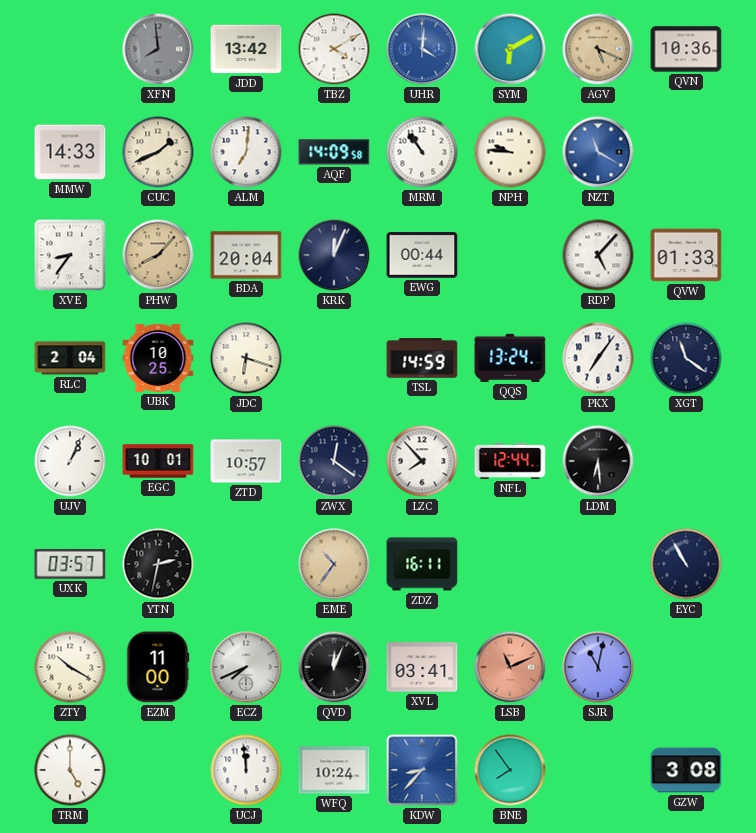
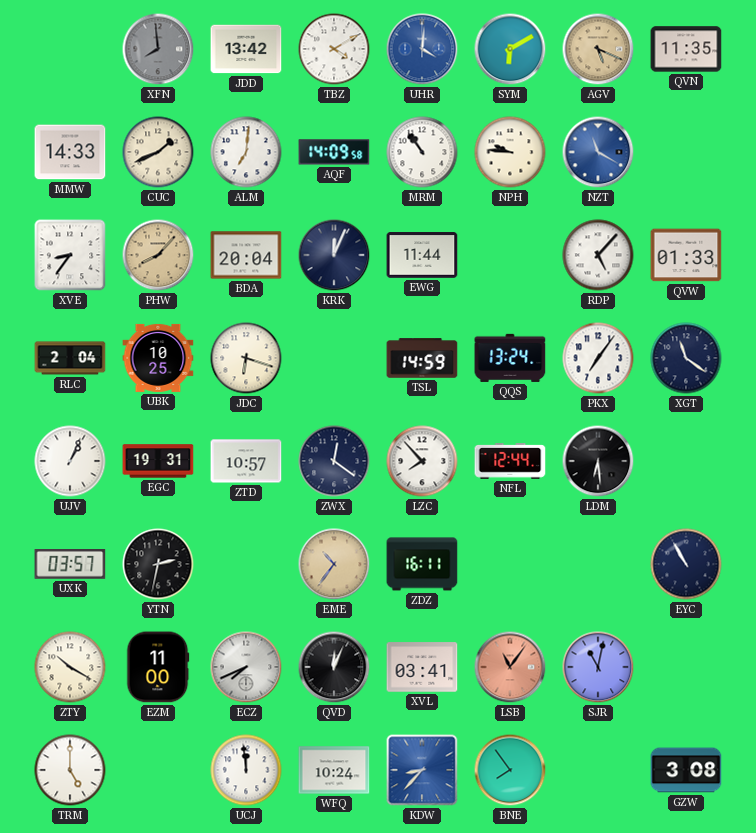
QVN: 10:36 -> 11:35 (686, 49)
EWG: 00:44 -> 11:44 (422, 255)
EGC: 10:01 -> 19:31 (158, 461)
LSB: 11:11 -> 11:06 (510, 667)
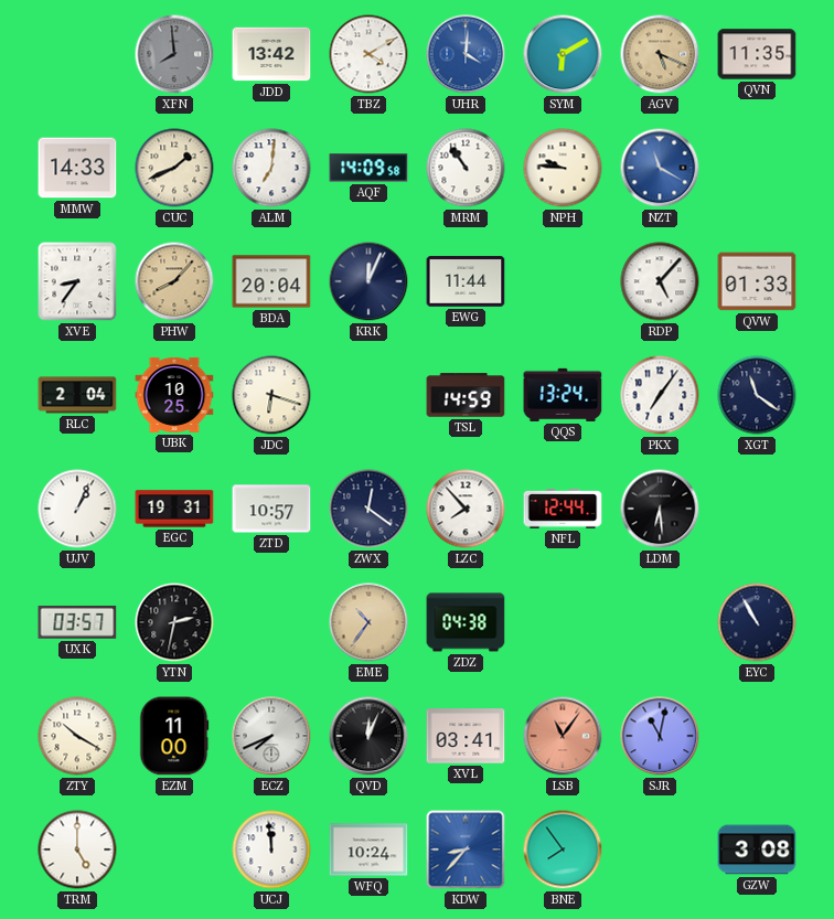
ZDZ: 16:11 -> 04:38 (466, 622)
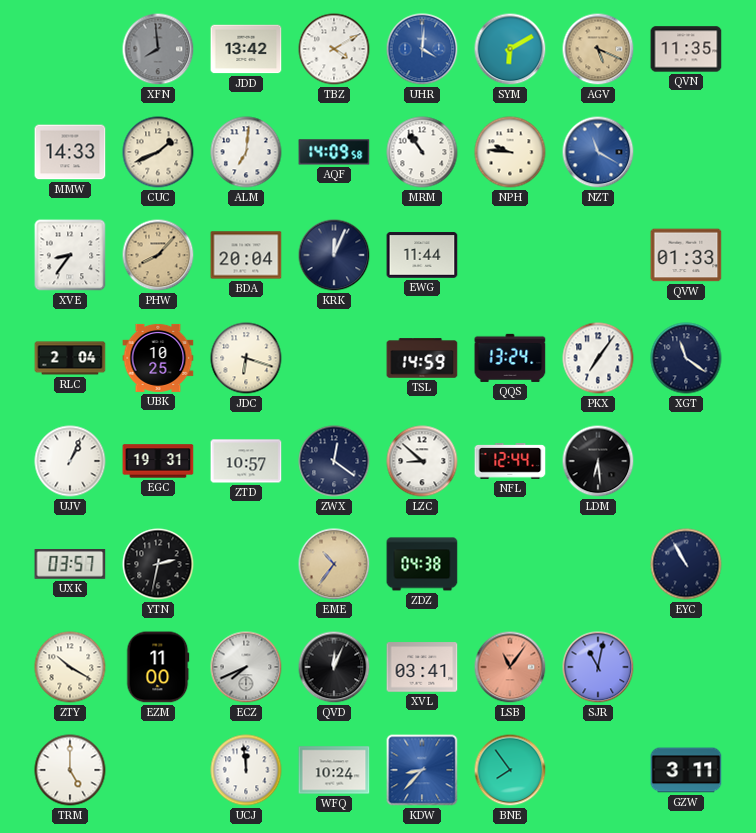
RDP: 5:07 -> none (660, 281)
LZC: 7:53 -> 8:52 (422, 461)
GZW: 3:08 -> 3:11 (686, 770)
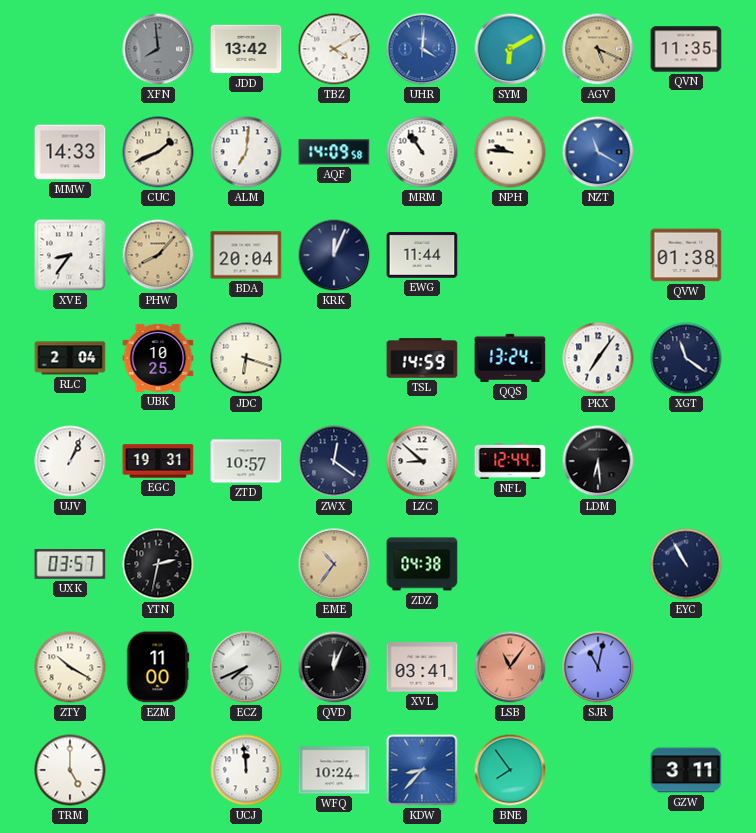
QVW: 01:33 -> 01:38 (686, 255)
